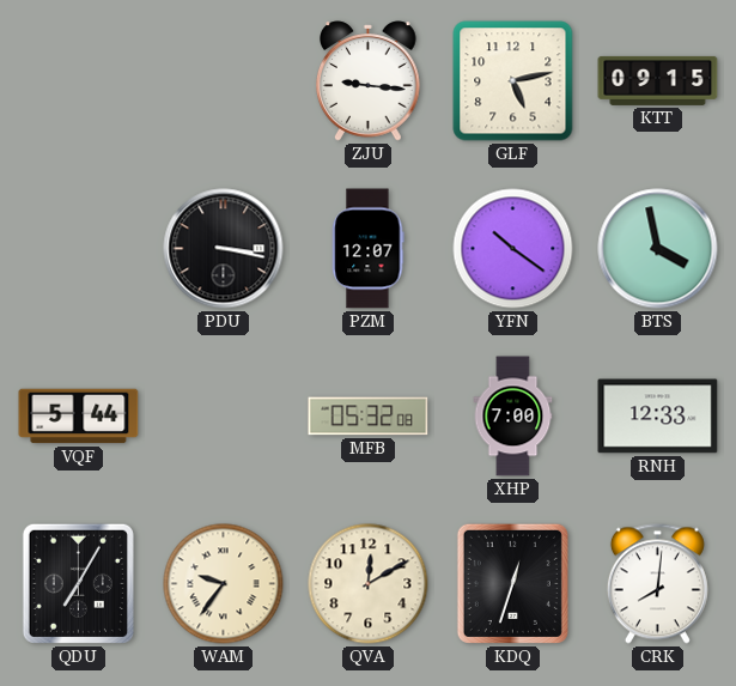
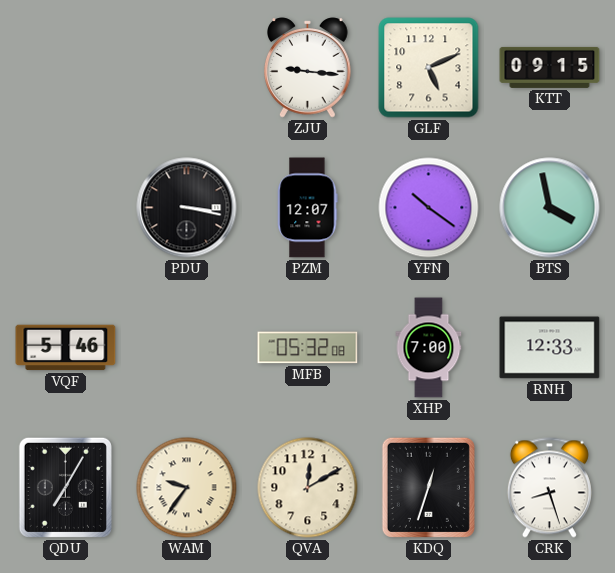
GLF: 5:13 -> 5:11 (429, 68)
VQF: 5:44 -> 5:46 (66, 348)
CRK: 8:01 -> 8:27 (549, 488)
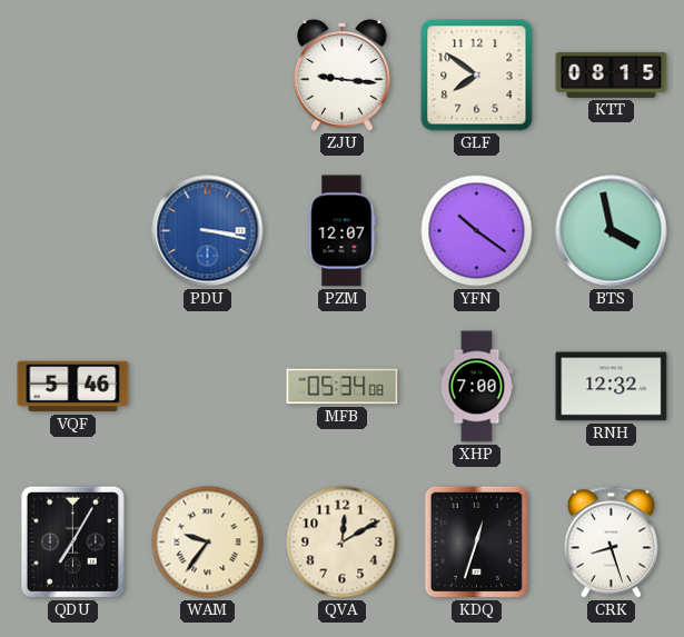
GLF: 5:11 -> 7:51 (477, 76)
KTT: 09:15 -> 08:15 (612, 74)
PDU dial: black -> blue (208, 231)
MFB: 05:32 -> 05:34 (343, 387)
RNH: 12:33 -> 12:32 (612, 387)
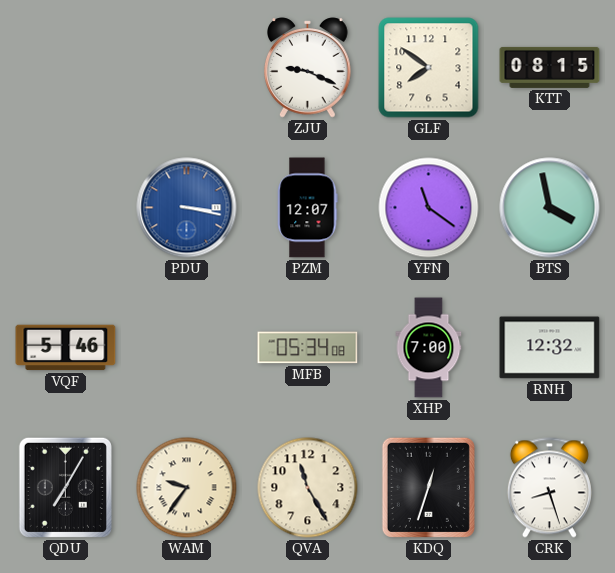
ZJU: 9:16 -> 9:19 (308, 68)
YFN: 10:21 -> 11:21 (429, 208)
QVA: 12:10 -> 11:25 (308, 488)
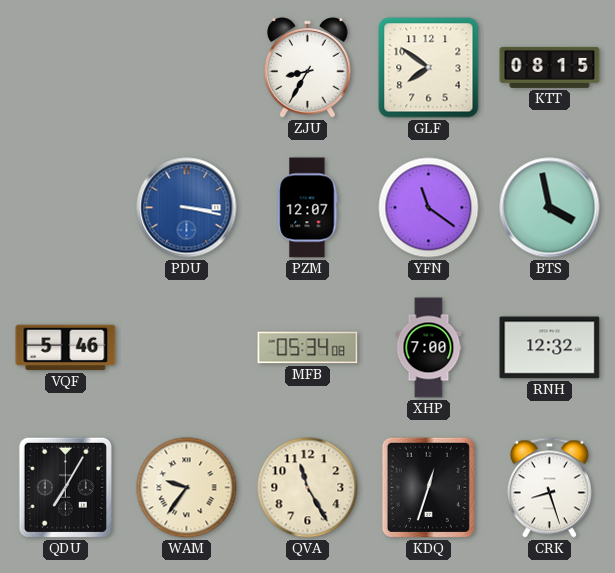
ZJU: 9:19 -> 8:35 (308, 68)
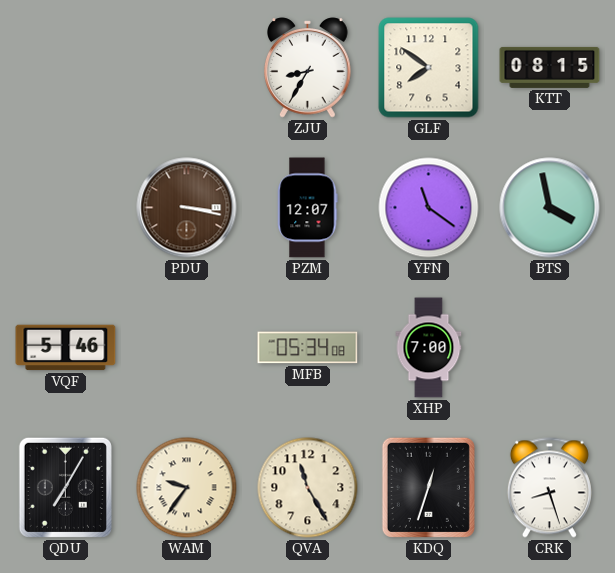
PDU dial: blue -> brown (187, 208)
RNH: 12:32 -> none (550, 348)
